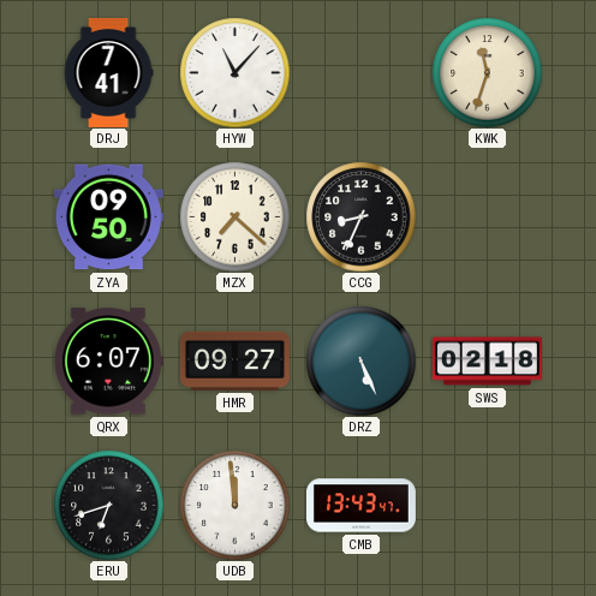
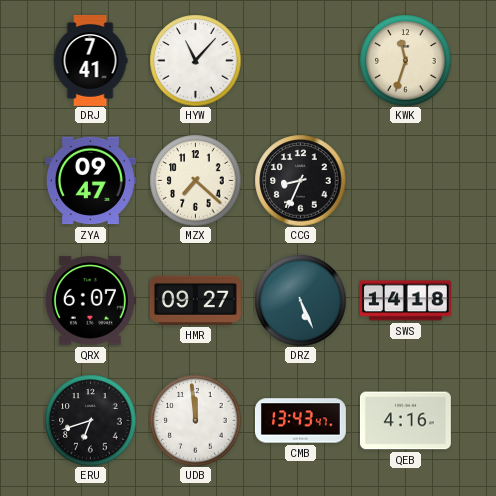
ZYA: 09:50 -> 09:47 (90, 181)
SWS: 02:18 -> 14:18 (405, 301)
QEB: none -> 4:16 (405, 421)
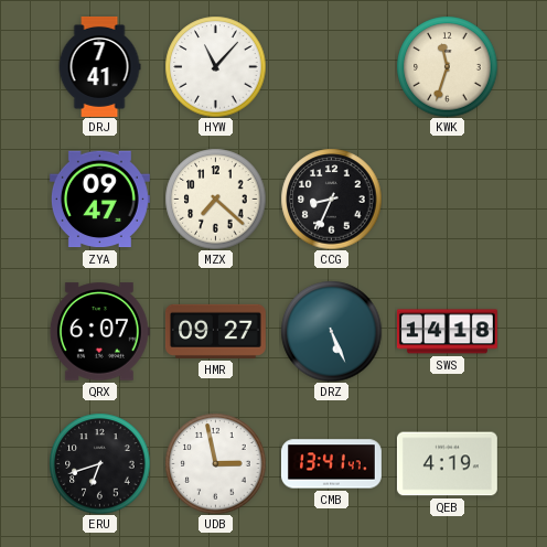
UDB: 11:59 -> 2:58 (215, 463)
CMB: 13:43 -> 13:41 (331, 464)
QEB: 4:16 -> 4:19 (447, 464)
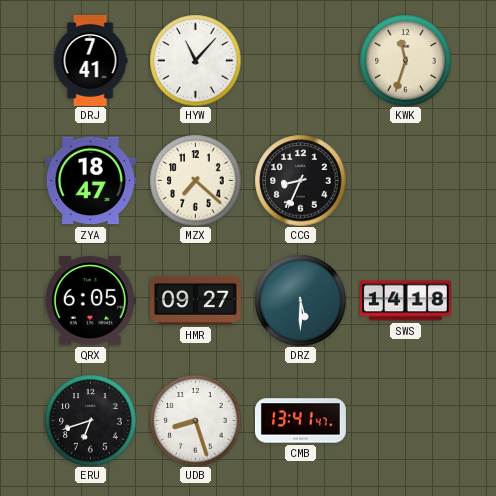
ZYA: 09:47 -> 18:47 (90, 181)
QRX: 6:07 -> 6:05 (90, 301)
DRZ: 5:26 -> 5:30 (300, 300)
UDB: 2:58 -> 8:27 (195, 420)
QEB: 4:19 -> none (447, 464)
